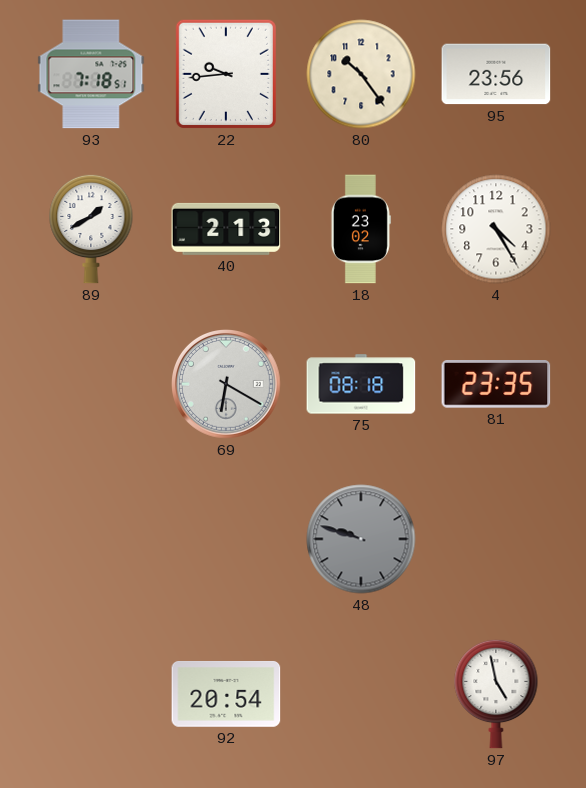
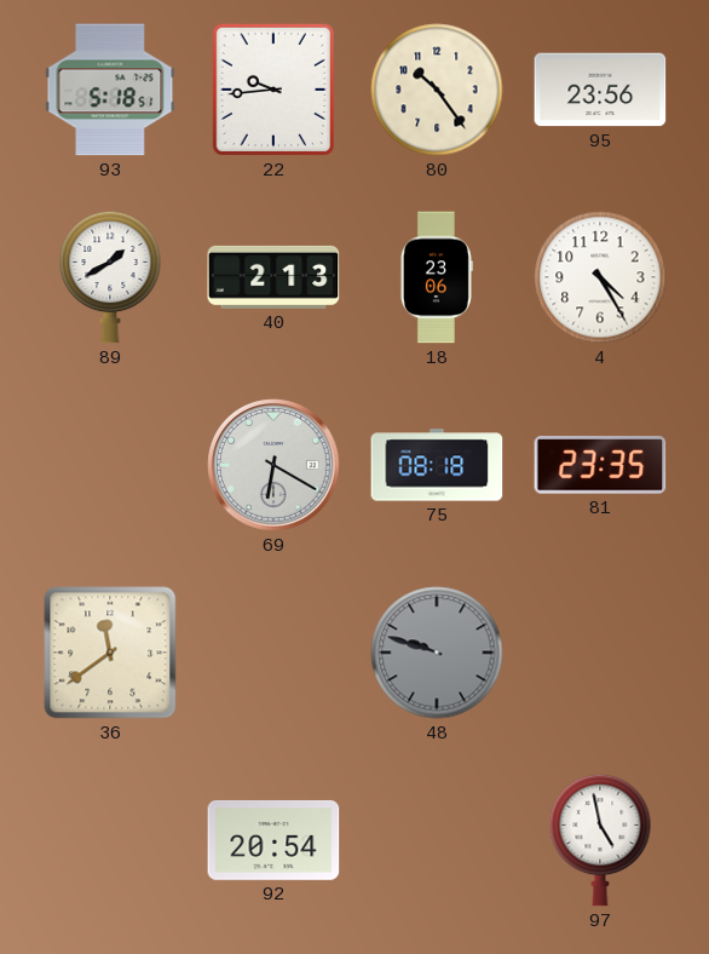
93: 7:18 -> 5:18 (110, 90)
18: 23:02 -> 23:06 (437, 277)
36: none -> 11:39 (110, 653)
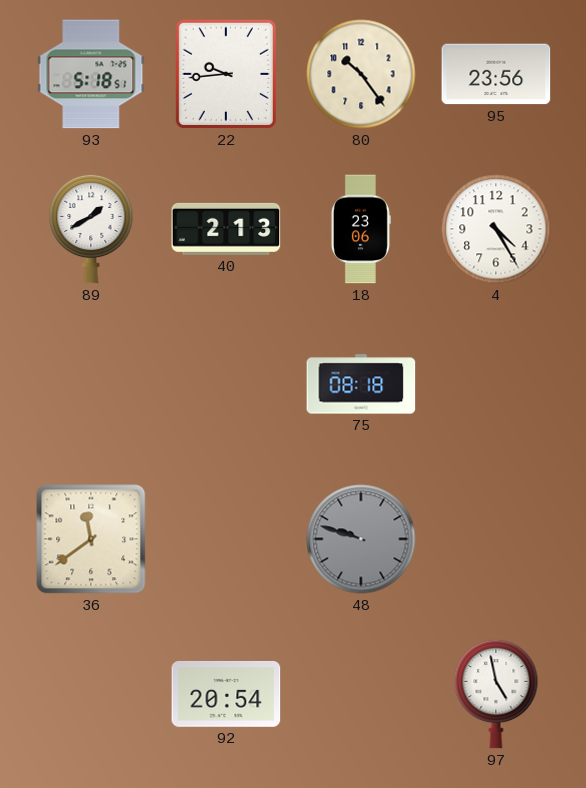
69: 6:20 -> none (275, 466)
81: 23:35 -> none (600, 466)
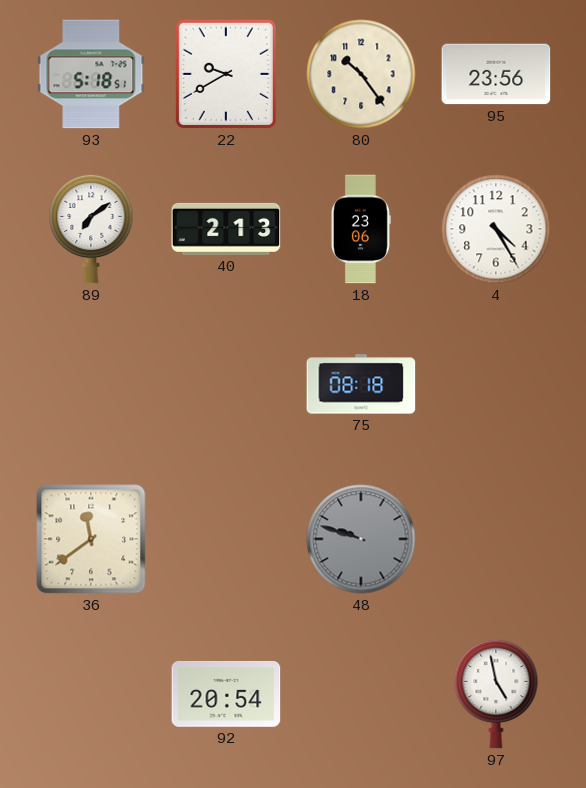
22: 9:44 -> 9:40 (226, 74)
89: 1:40 -> 7:09 (91, 229)
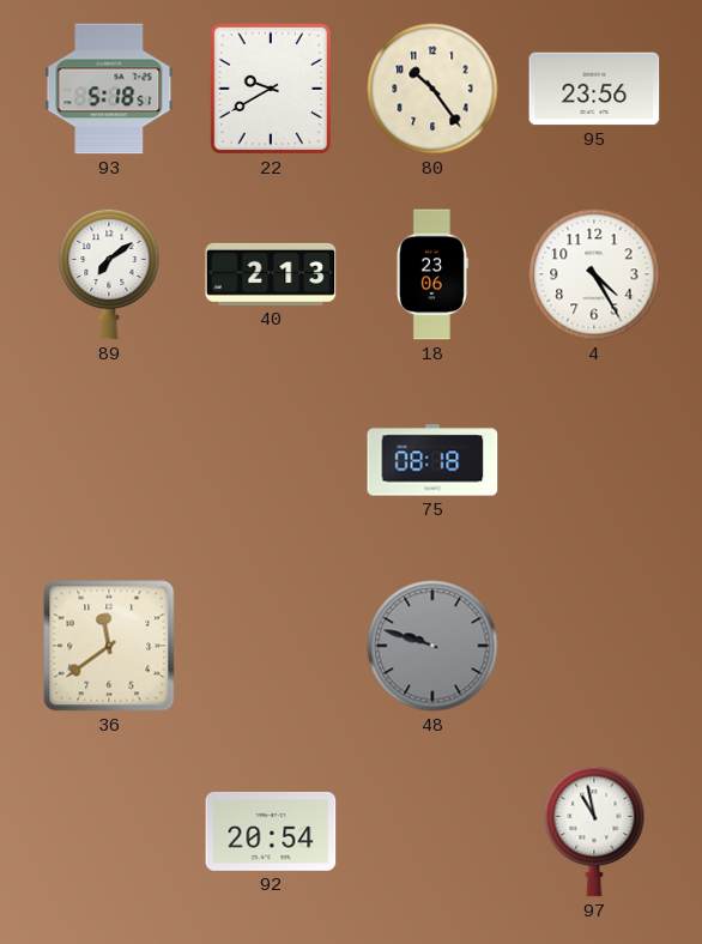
97: 4:58 -> 10:58 (594, 831)
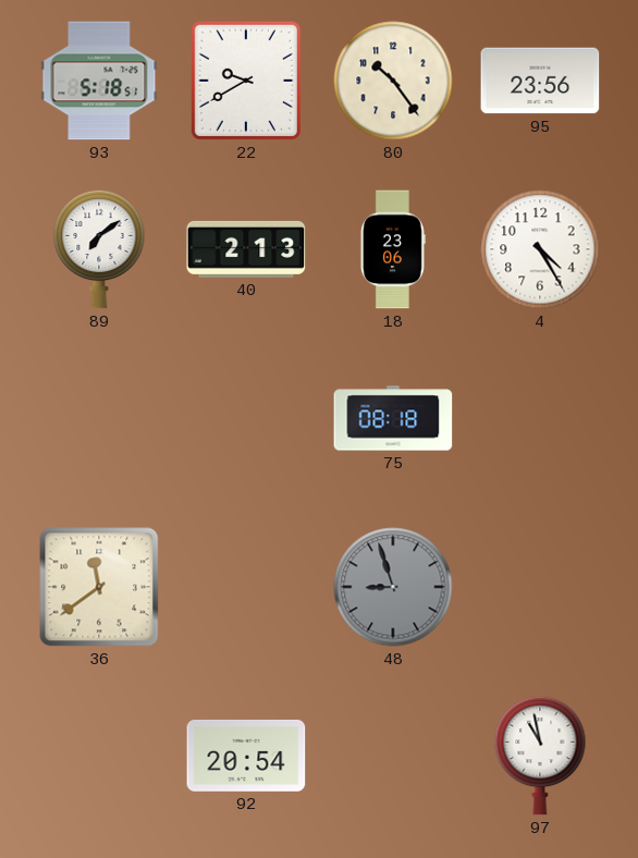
48: 9:48 -> 8:57 (393, 587)
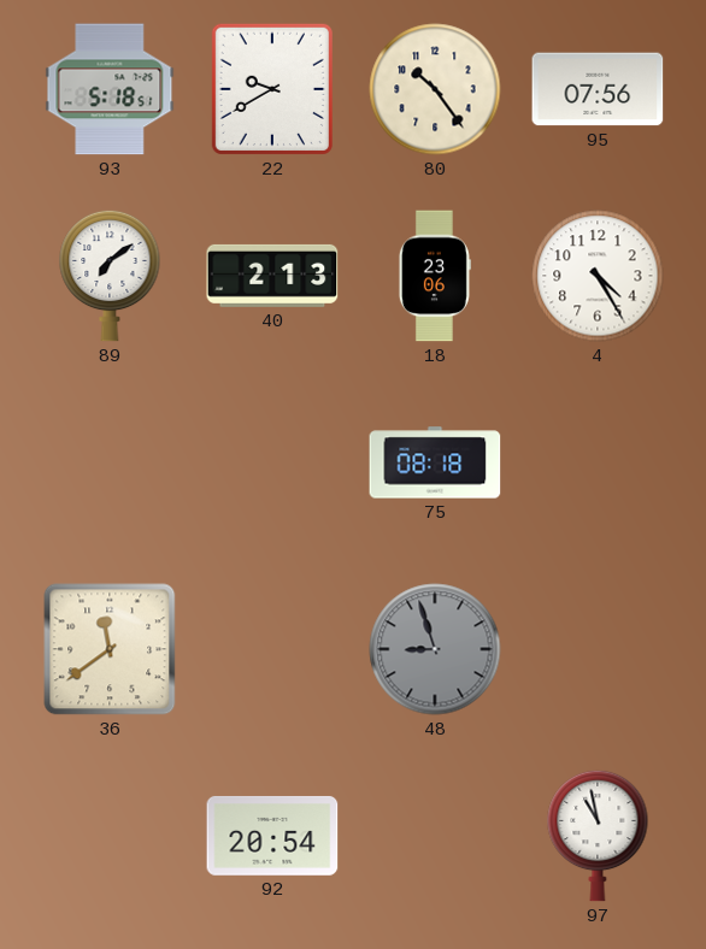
95: 23:56 -> 07:56 (598, 89)
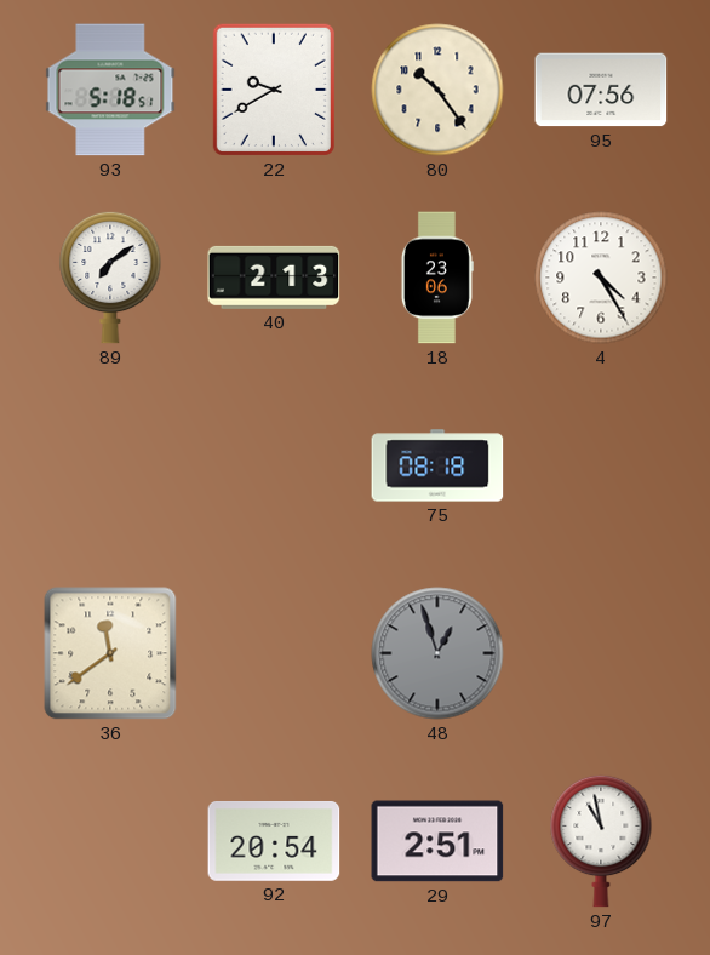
48: 8:57 -> 12:57 (437, 653)
29: none -> 2:51 (437, 841)
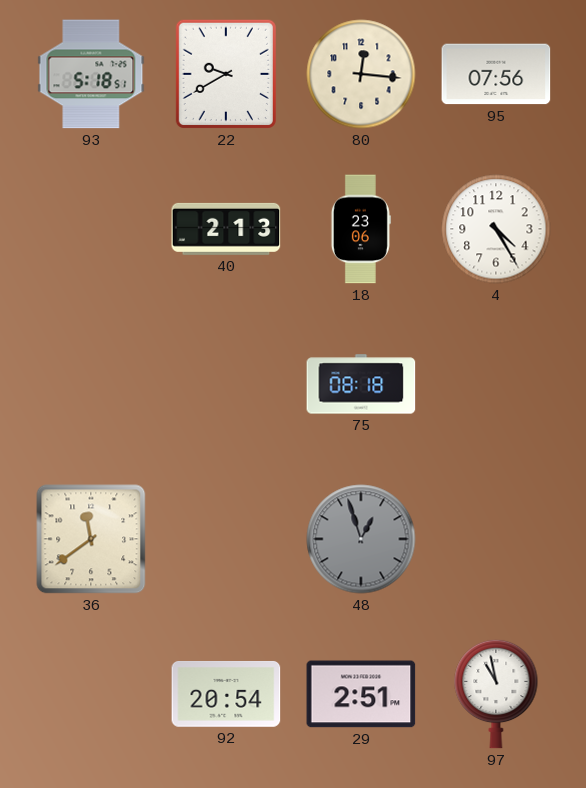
80: 10:24 -> 12:16 (361, 74)
89: 7:09 -> none (110, 278)
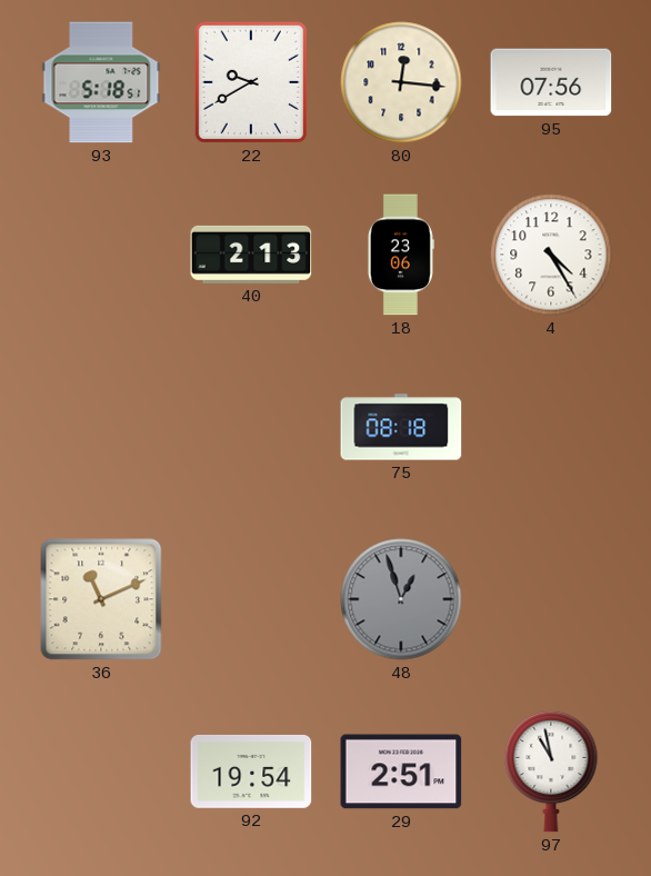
36: 11:39 -> 11:11 (101, 599)
92: 20:54 -> 19:54 (251, 772)
